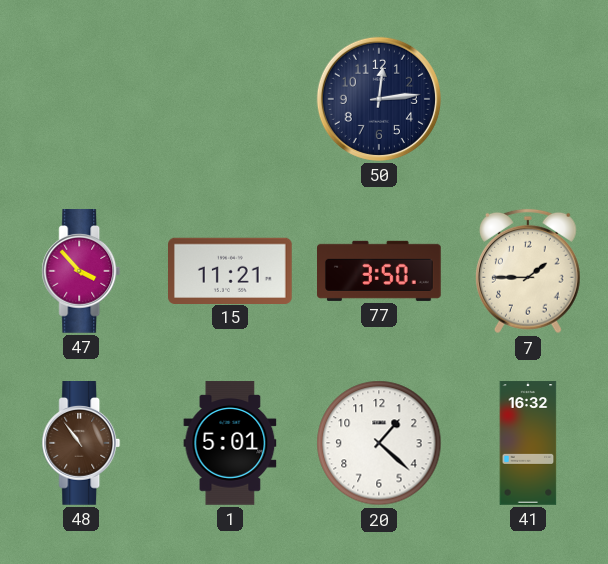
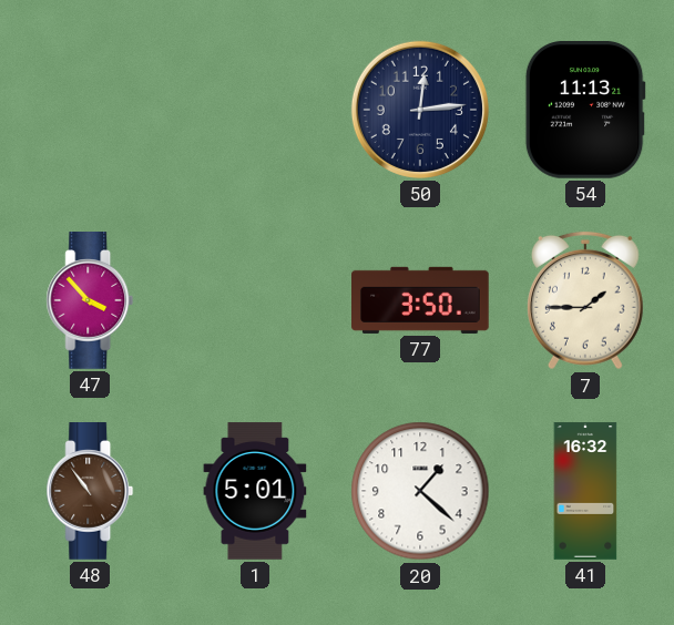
54: none -> 11:13 (585, 110)
15: 11:21 -> none (231, 270)
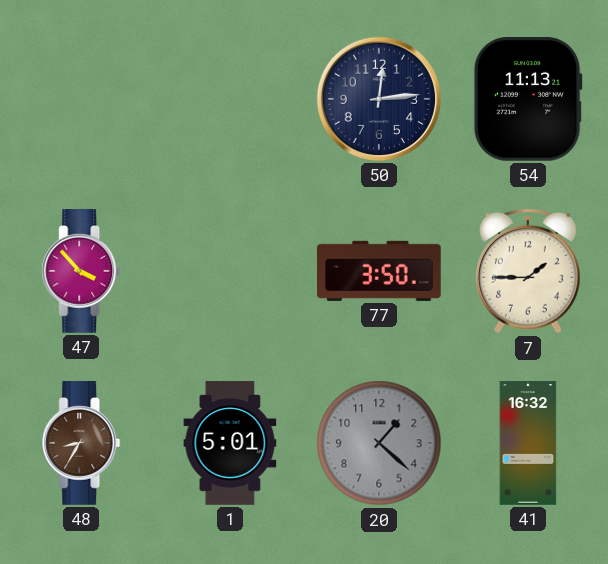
48: 10:54 -> 8:35 (81, 444)
20 dial: white -> grey (379, 443)
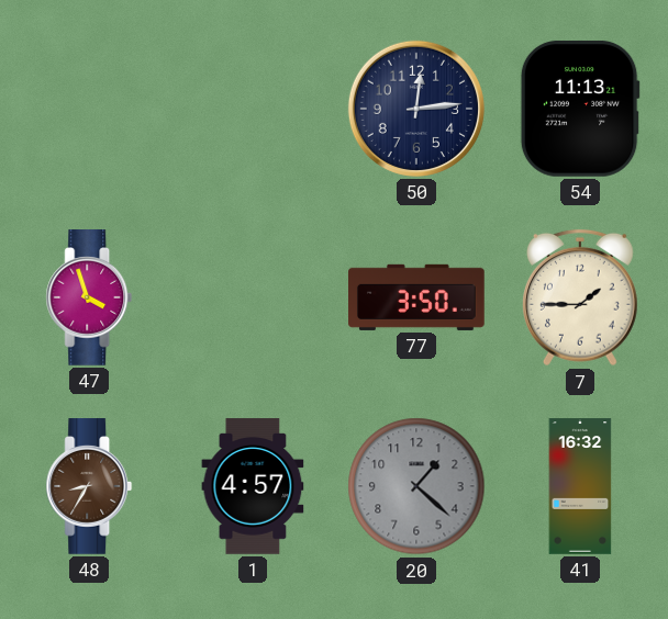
47: 3:53 -> 3:57 (89, 299)
1: 5:01 -> 4:57 (253, 486)
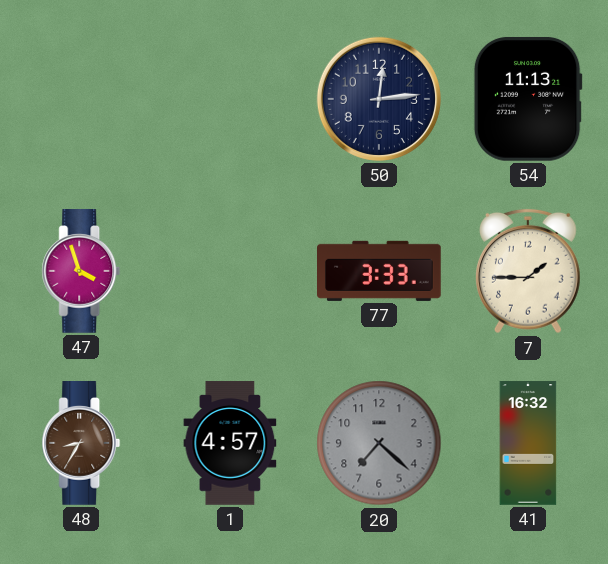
77: 3:50 -> 3:33 (380, 271)
20: 1:22 -> 7:22 (379, 443)
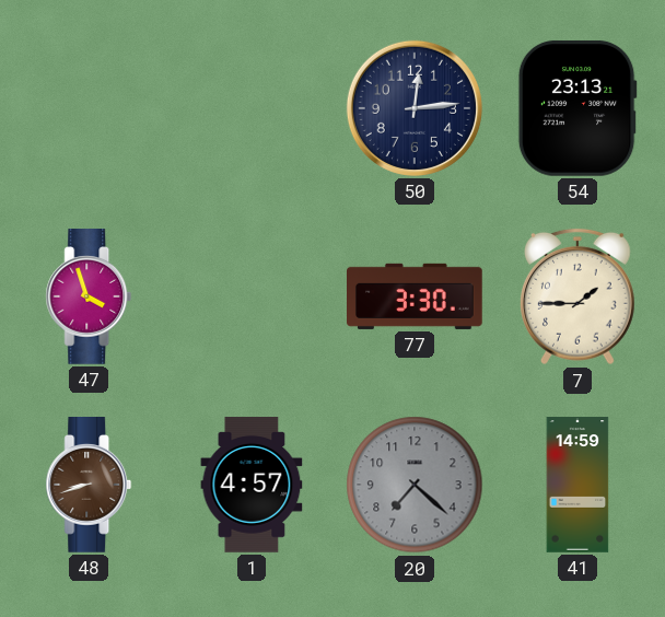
54: 11:13 -> 23:13 (577, 108)
77: 3:33 -> 3:30 (416, 296)
48: 8:35 -> 8:42 (89, 486)
41: 16:32 -> 14:59 (577, 485)
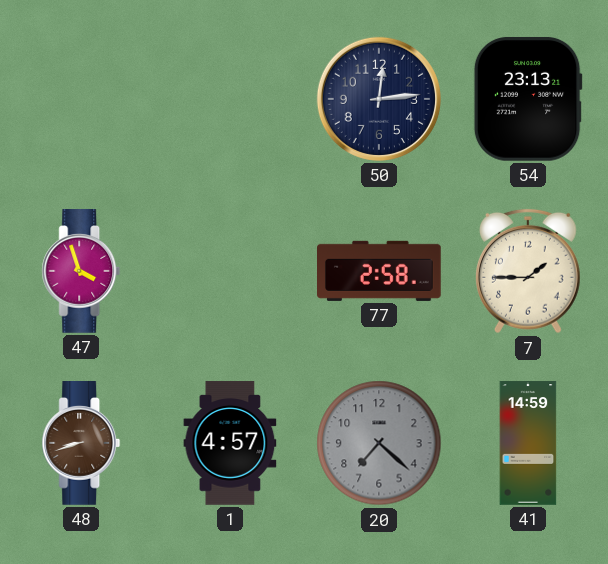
77: 3:30 -> 2:58 (380, 271)
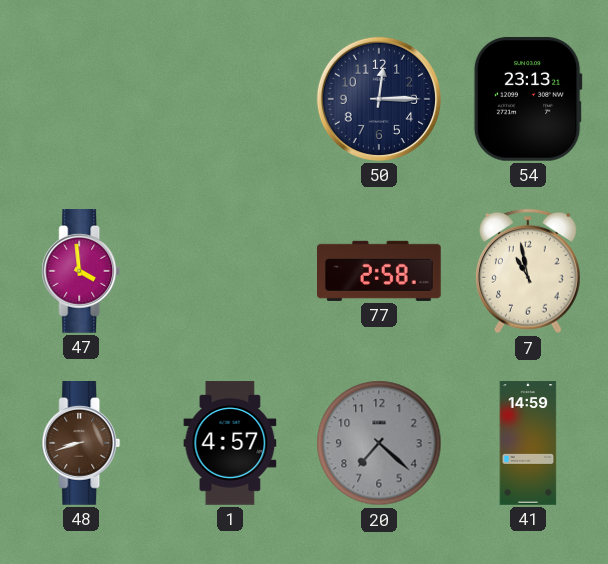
50: 12:14 -> 12:15 (379, 99)
47: 3:57 -> 3:59 (81, 272)
7: 1:45 -> 10:58 (529, 271)
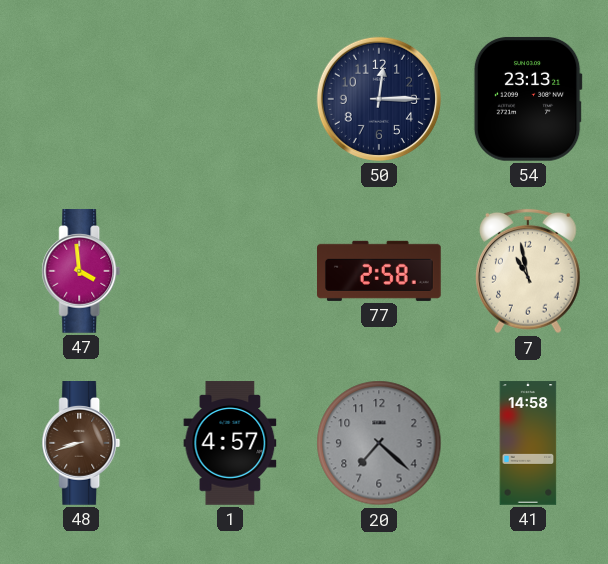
41: 14:59 -> 14:58 (528, 443)
